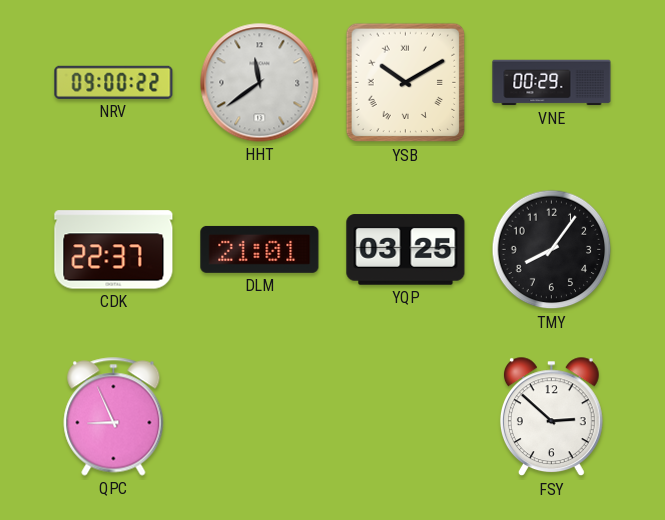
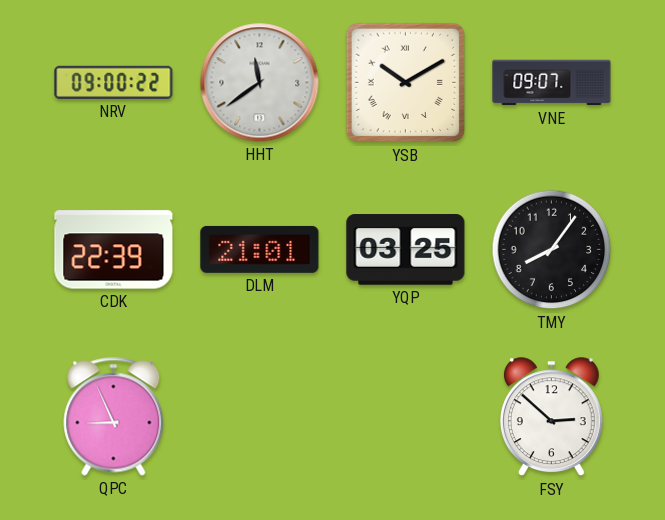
VNE: 00:29 -> 09:07 (552, 83)
CDK: 22:37 -> 22:39 (114, 250)
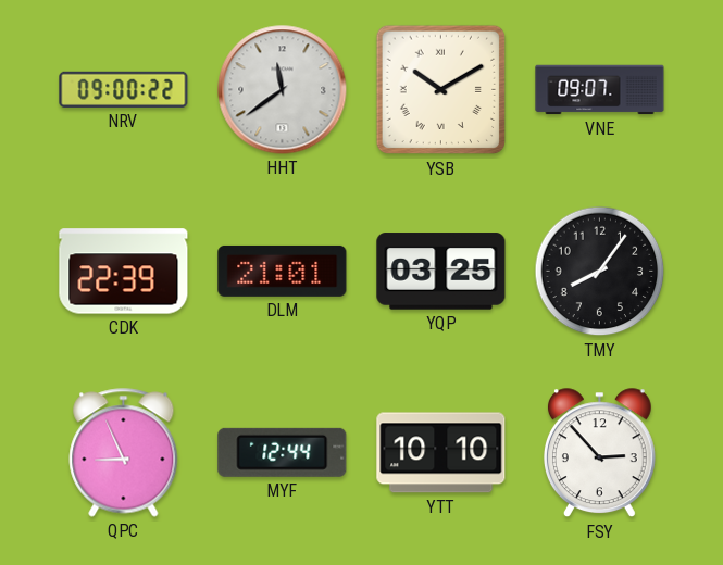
MYF: none -> 12:44 (283, 452)
YTT: none -> 10:10 (441, 453)
FSY: 2:52 -> 2:53 (599, 453)
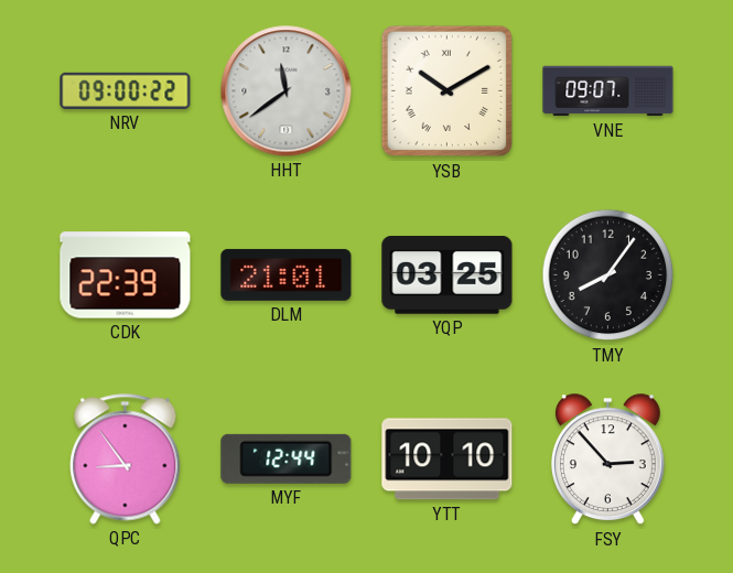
QPC: 8:56 -> 8:54 (126, 460)
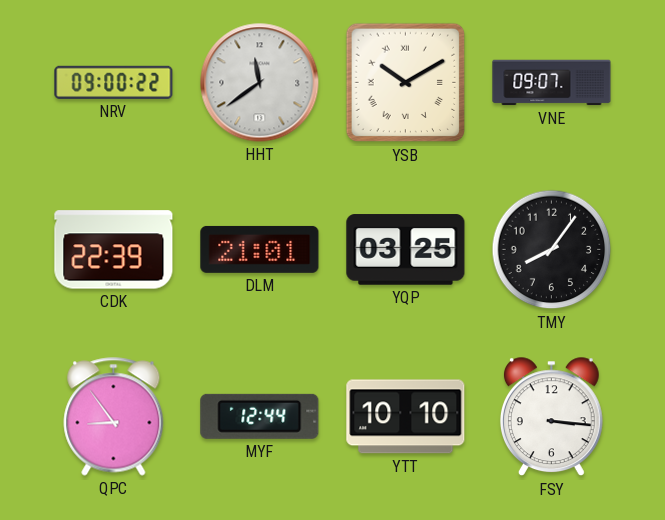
FSY: 2:53 -> 3:16 (551, 417)
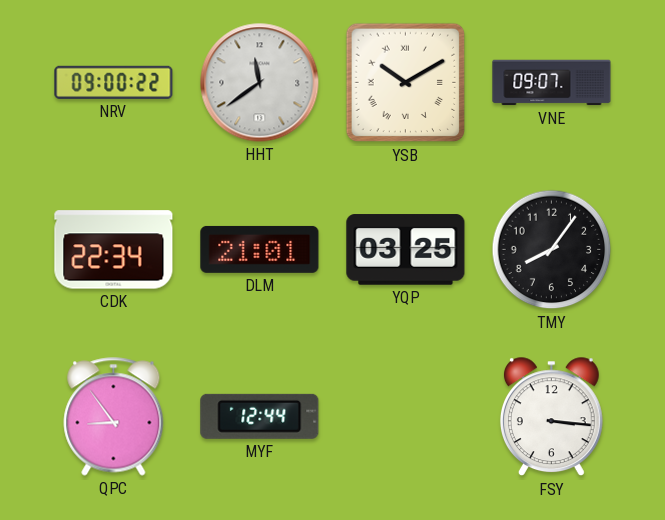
CDK: 22:39 -> 22:34 (114, 250)
YTT: 10:10 -> none (406, 417)
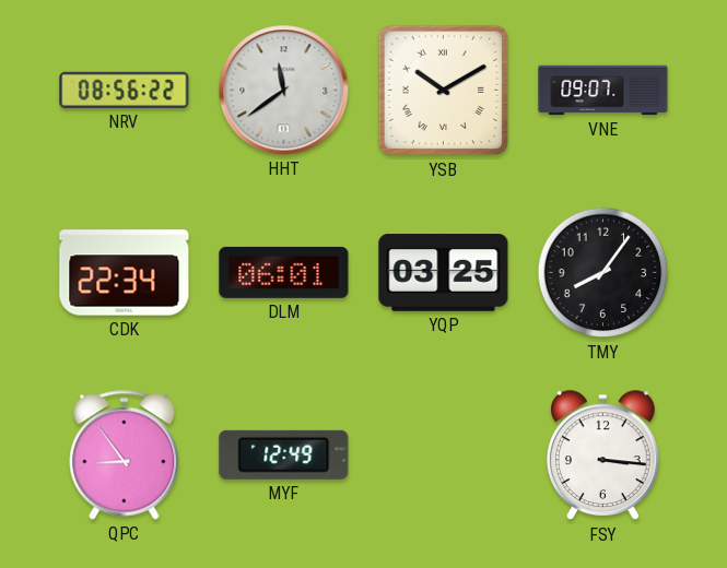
NRV: 09:00 -> 08:56 (125, 90)
DLM: 21:01 -> 06:01 (284, 272)
MYF: 12:44 -> 12:49 (284, 454)
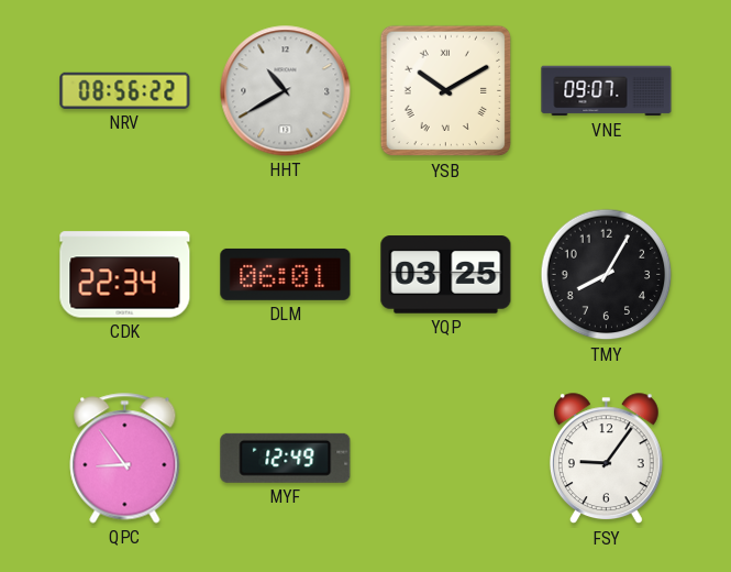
HHT: 11:39 -> 10:40 (286, 91)
TMY: 8:06 -> 8:05 (607, 275)
FSY: 3:16 -> 9:06 (606, 459)
